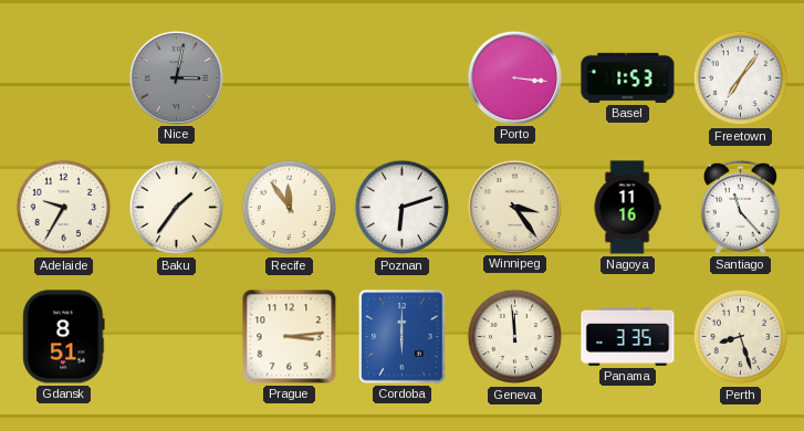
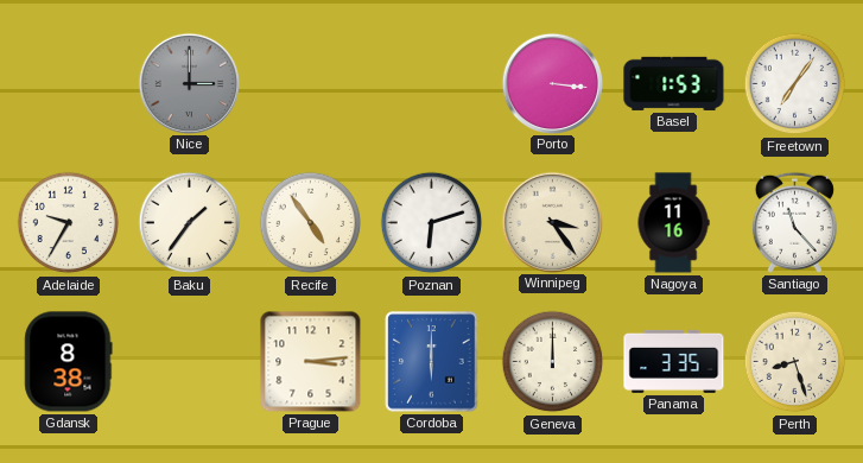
Nice: 3:02 -> 3:00 (189, 83)
Recife: 11:54 -> 4:54 (311, 223)
Gdansk: 8:51 -> 8:38 (69, 362)
Geneva: 11:59 -> 12:00 (553, 362)
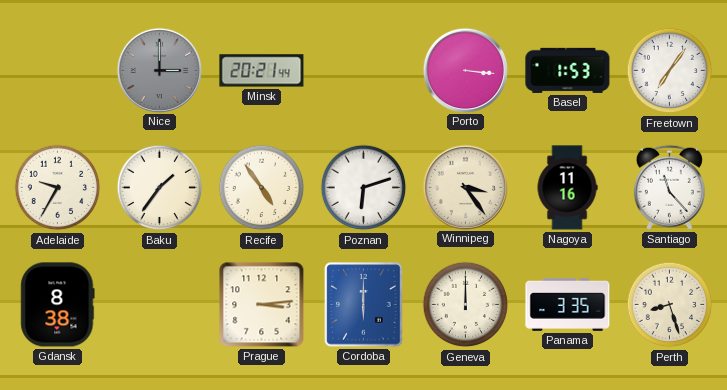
Minsk: none -> 20:21 (262, 71)
